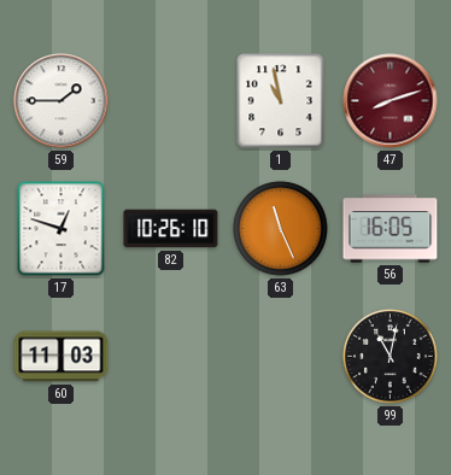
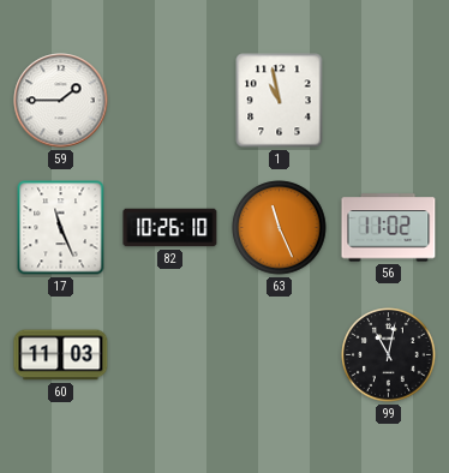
47: 8:12 -> none (391, 101)
17: 12:48 -> 11:26 (61, 228)
56: 16:05 -> 11:02 (389, 228)
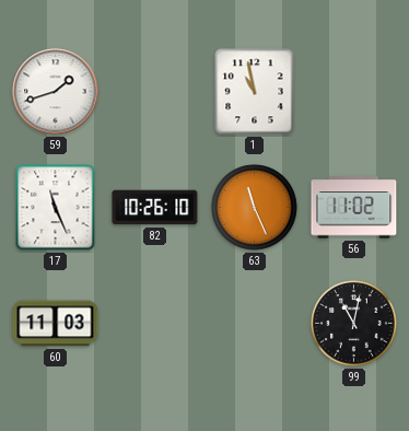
59: 1:45 -> 1:42 (56, 92)
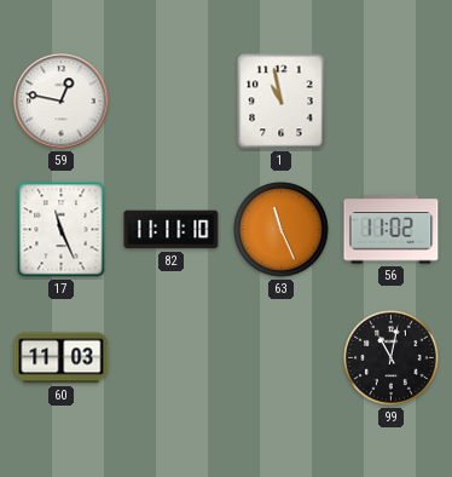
59: 1:42 -> 12:47 (62, 102)
82: 10:26 -> 11:11 (172, 230)
